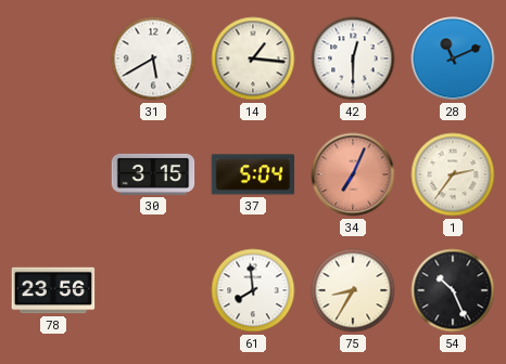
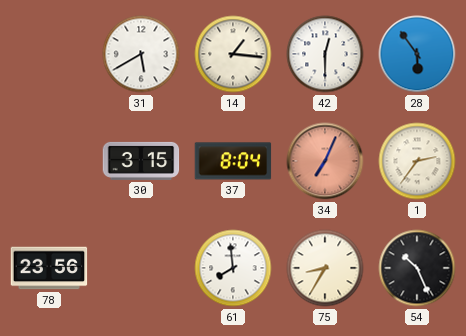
28: 11:11 -> 5:54 (417, 54)
37: 5:04 -> 8:04 (233, 161)
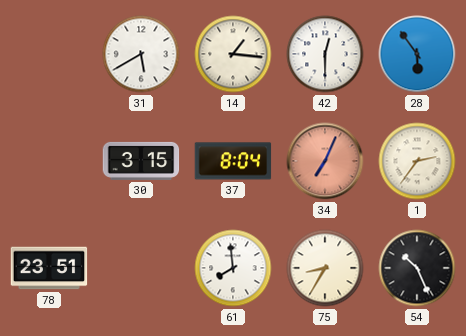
78: 23:56 -> 23:51 (49, 268)
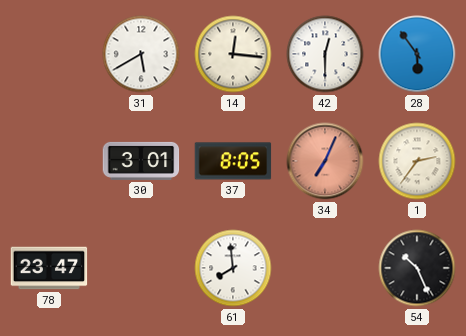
14: 1:16 -> 12:16 (233, 54)
30: 3:15 -> 3:01 (141, 161)
37: 8:04 -> 8:05 (233, 161)
78: 23:51 -> 23:47 (49, 268)
75: 8:35 -> none (325, 268)
